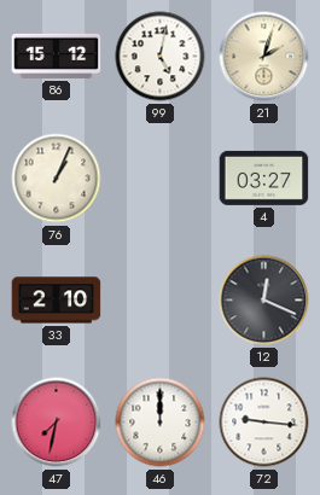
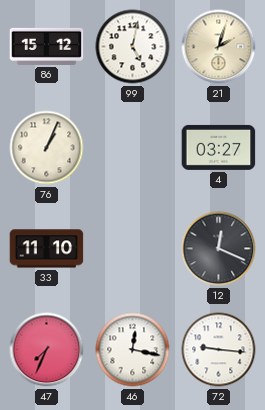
33: 2:10 -> 11:10 (47, 249)
47: 7:32 -> 7:34 (47, 350)
46: 12:00 -> 12:17 (133, 350)
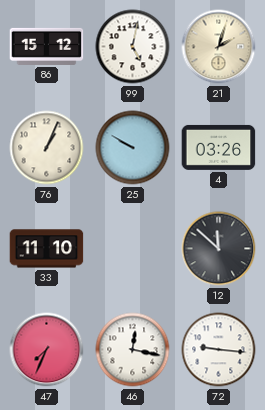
25: none -> 9:50 (133, 148)
4: 03:27 -> 03:26 (219, 147)
12: 12:19 -> 11:52 (219, 249)
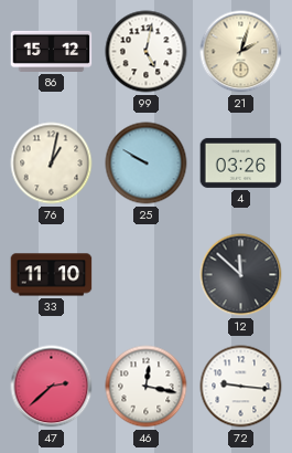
76: 1:04 -> 1:02 (52, 164)
47: 7:34 -> 2:38 (52, 387)
